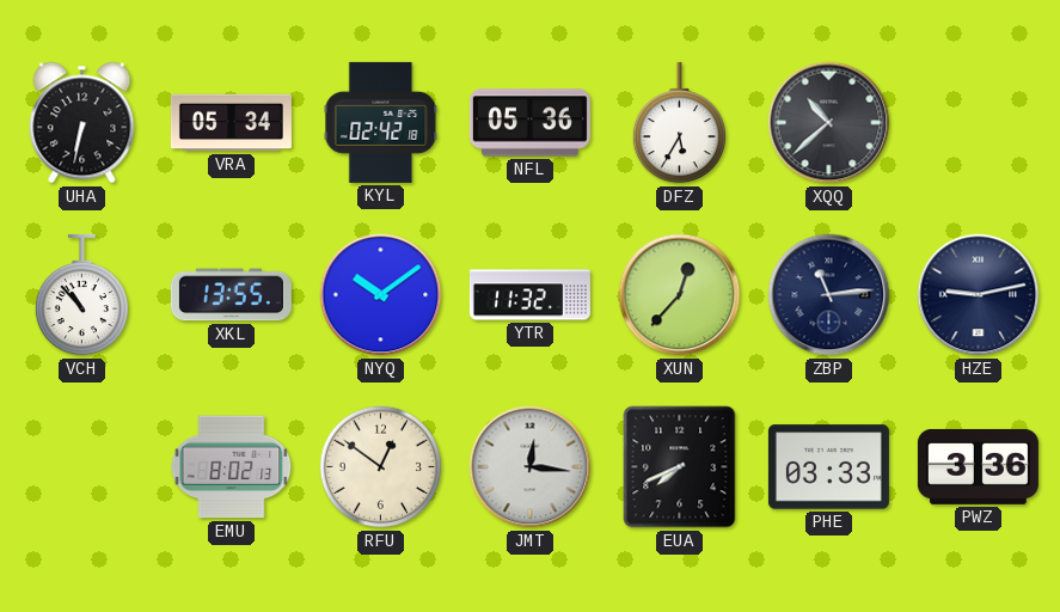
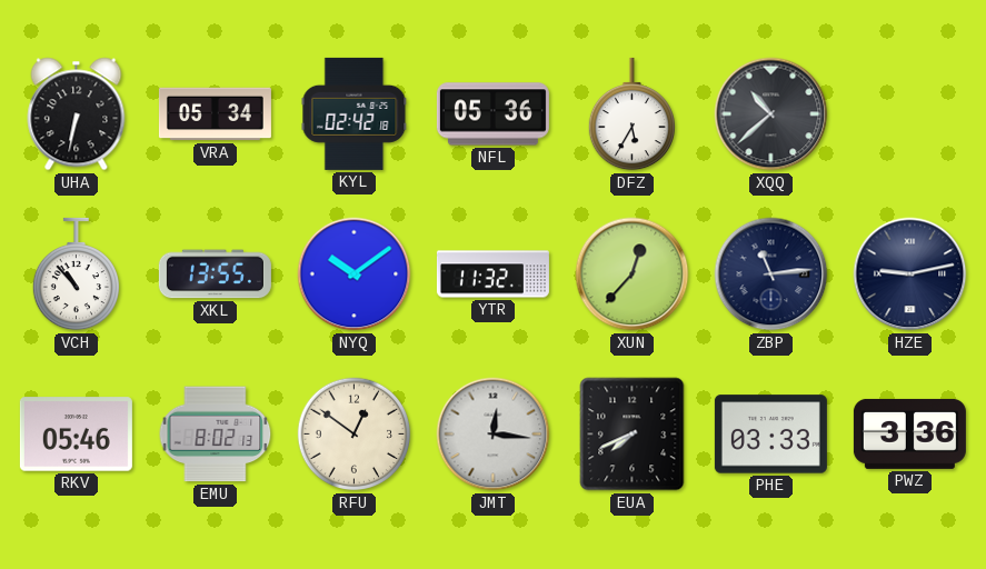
RKV: none -> 05:46 (76, 435)
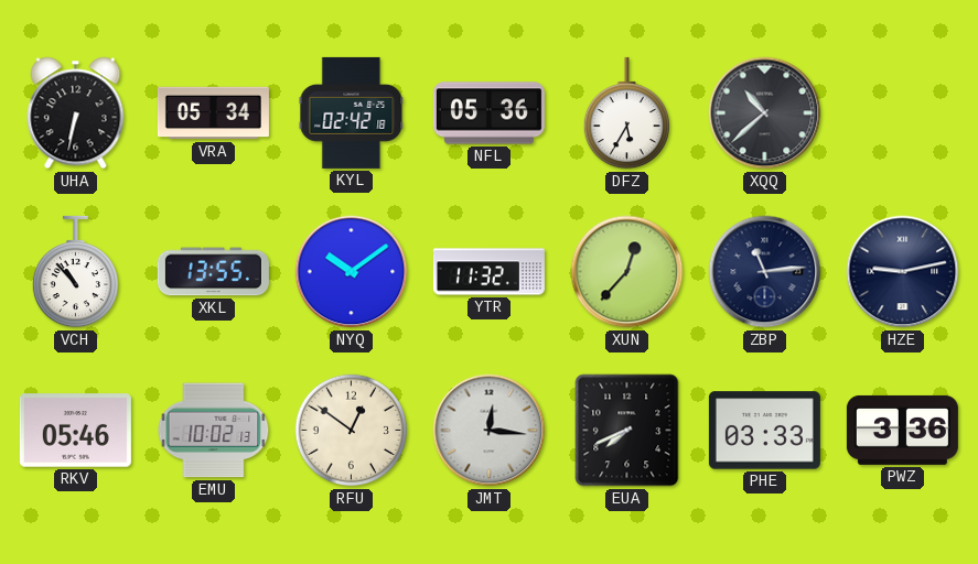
EMU: 8:02 -> 10:02 (214, 431)
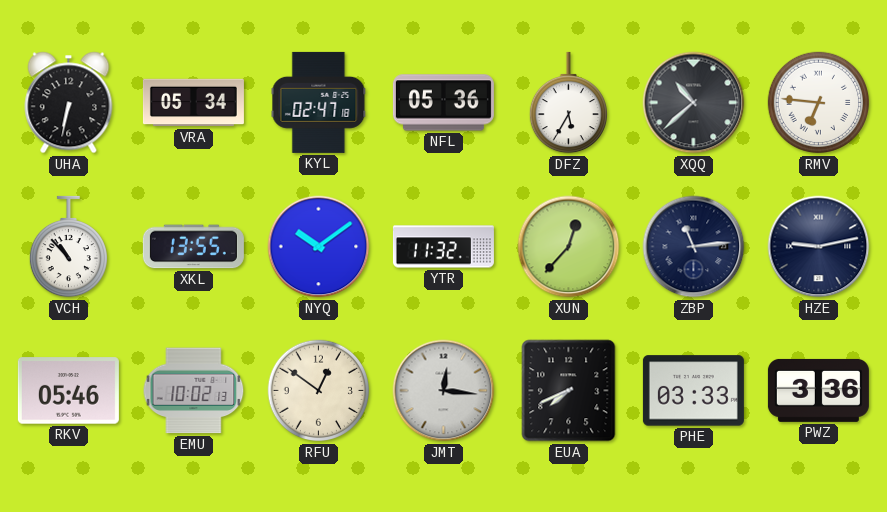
KYL: 02:42 -> 02:47 (319, 102)
RMV: none -> 6:46 (819, 103)
